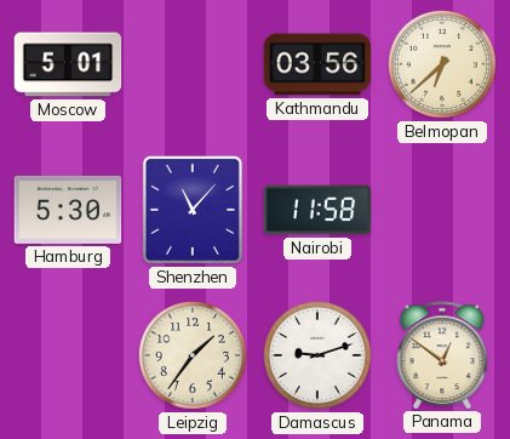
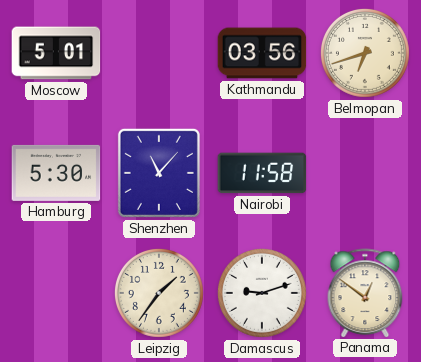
Belmopan: 6:38 -> 6:42 (365, 53)
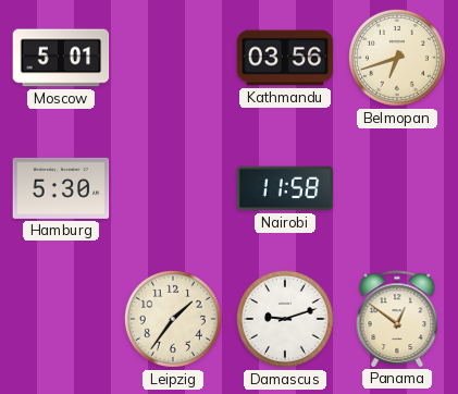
Shenzhen: 11:07 -> none (159, 173)
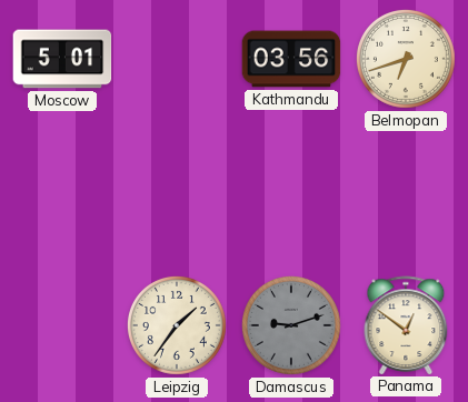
Hamburg: 5:30 -> none (61, 188)
Nairobi: 11:58 -> none (285, 188)
Damascus dial: white -> grey (291, 325)
